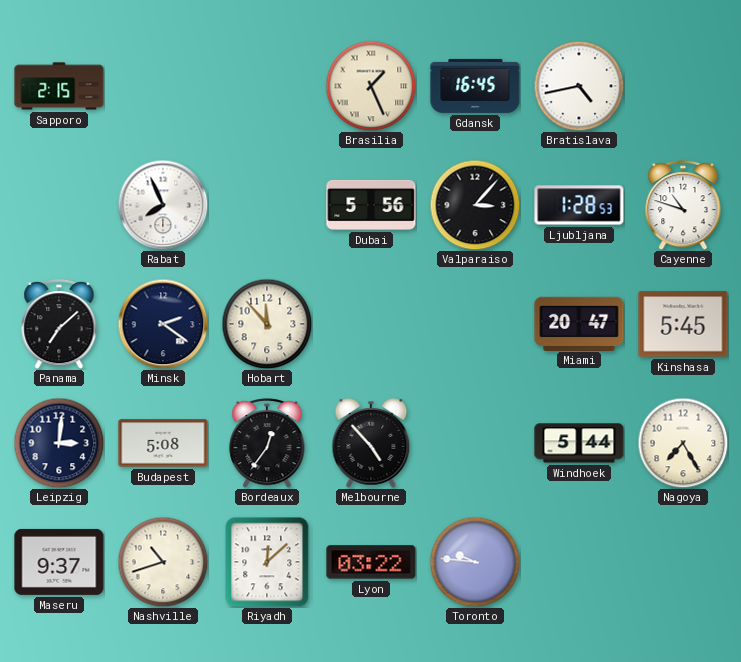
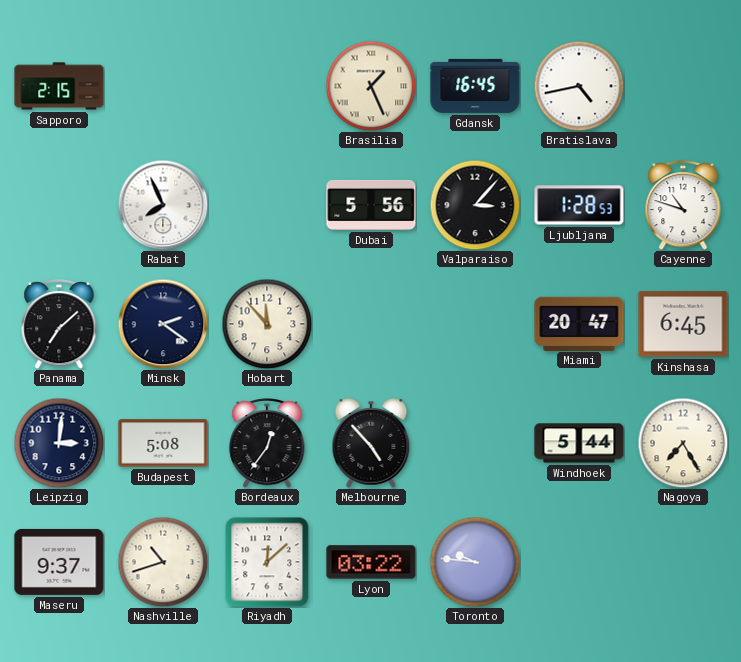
Kinshasa: 5:45 -> 6:45 (683, 324)
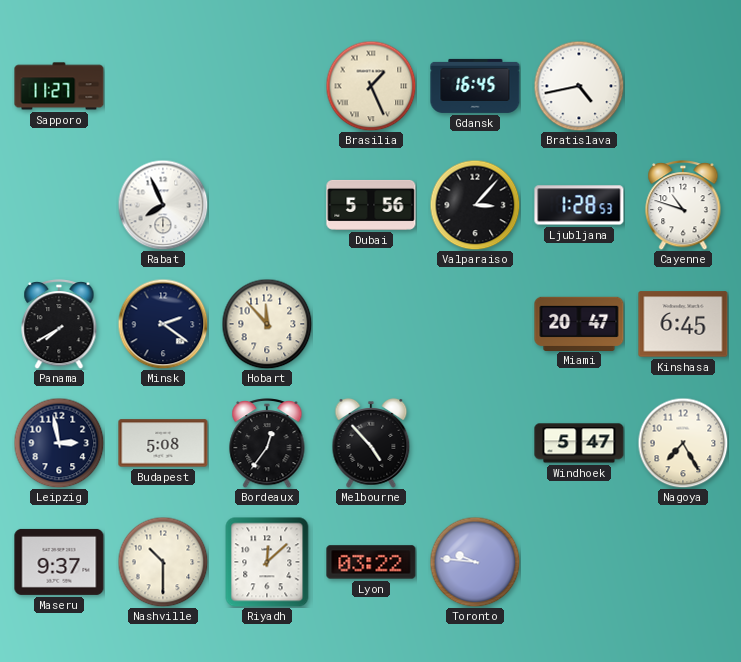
Sapporo: 2:15 -> 11:27 (59, 86)
Panama: 7:08 -> 7:40 (59, 324)
Leipzig: 3:01 -> 2:58 (59, 443)
Windhoek: 5:44 -> 5:47 (579, 443)
Nashville: 10:42 -> 10:30 (163, 562)
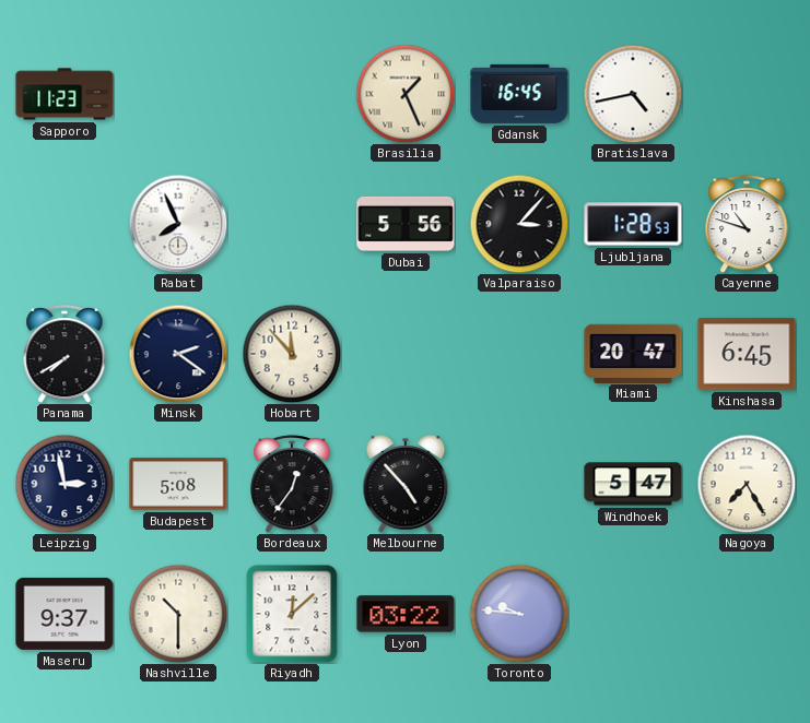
Sapporo: 11:27 -> 11:23 (64, 94)
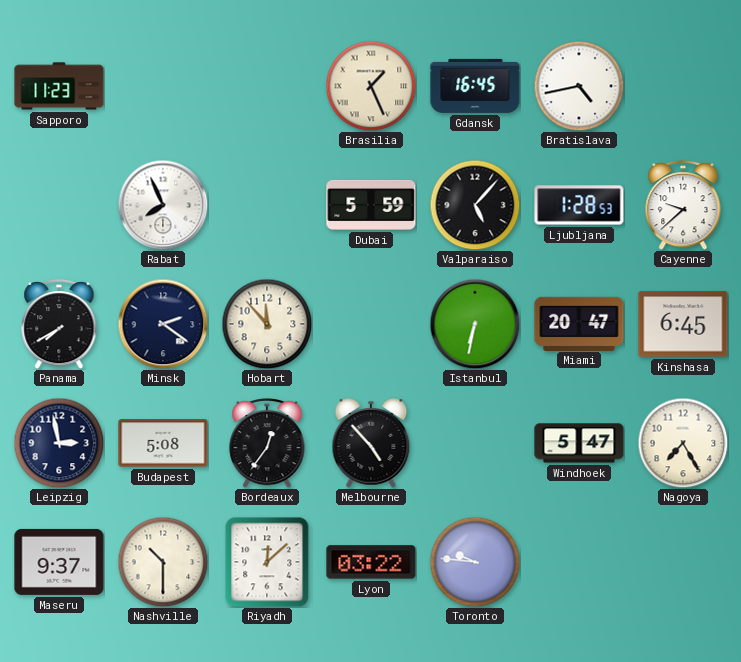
Dubai: 5:56 -> 5:59 (371, 205)
Valparaiso: 3:07 -> 5:07 (475, 205)
Cayenne: 10:48 -> 9:38 (683, 205)
Istanbul: none -> 6:32 (475, 324)
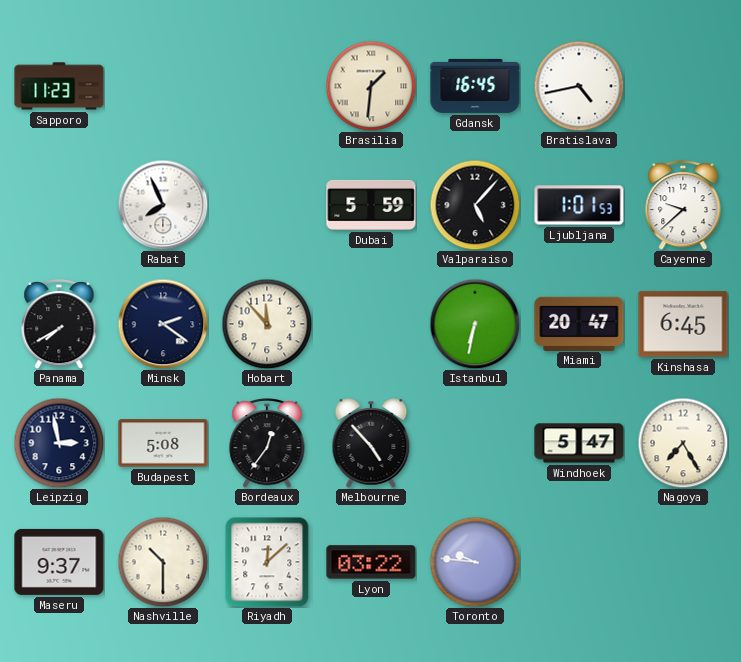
Brasilia: 1:26 -> 1:31 (371, 86)
Ljubljana: 1:28 -> 1:01 (579, 205)
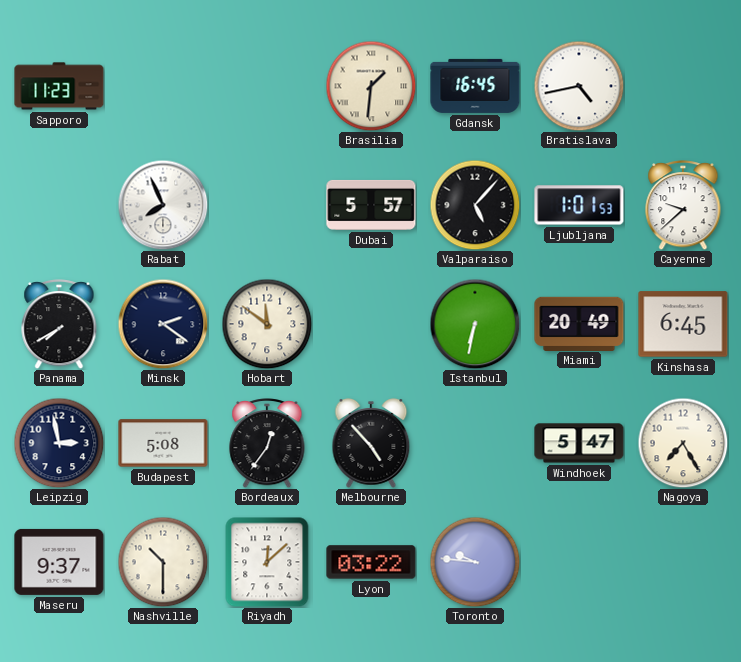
Dubai: 5:59 -> 5:57 (371, 205)
Hobart: 11:53 -> 11:51 (267, 324)
Miami: 20:47 -> 20:49 (579, 323)
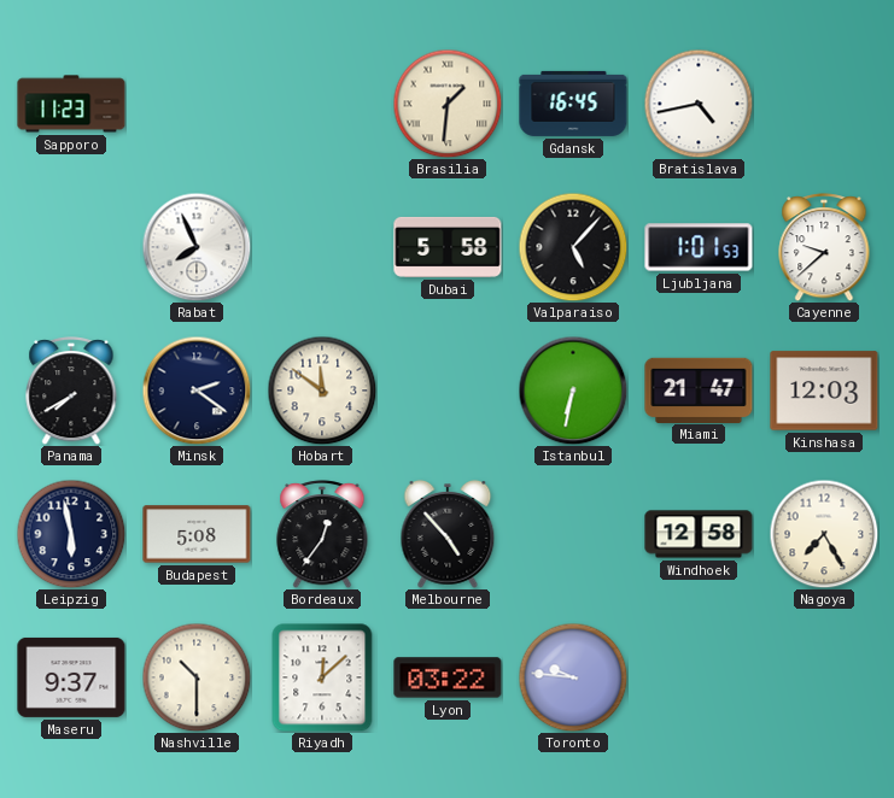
Dubai: 5:57 -> 5:58 (448, 247)
Miami: 20:49 -> 21:47 (699, 389)
Kinshasa: 6:45 -> 12:03 (824, 391)
Leipzig: 2:58 -> 5:58 (71, 534)
Windhoek: 5:47 -> 12:58 (699, 534)
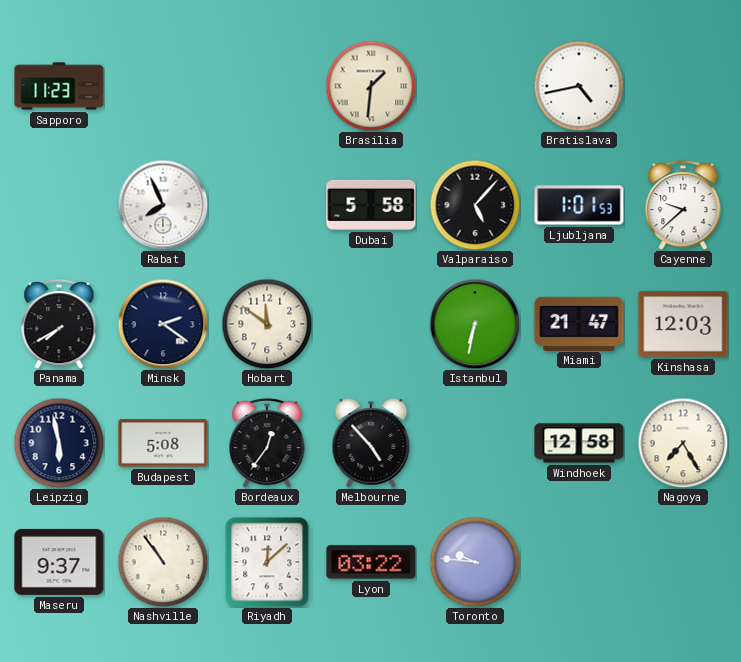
Gdansk: 16:45 -> none (573, 104)
Nashville: 10:30 -> 10:54 (163, 562)
